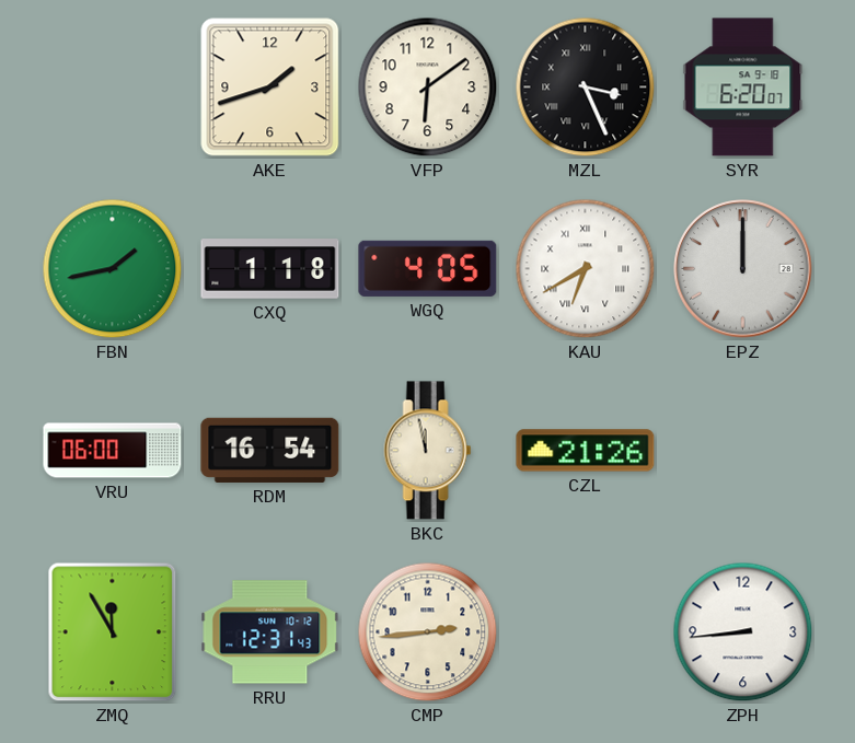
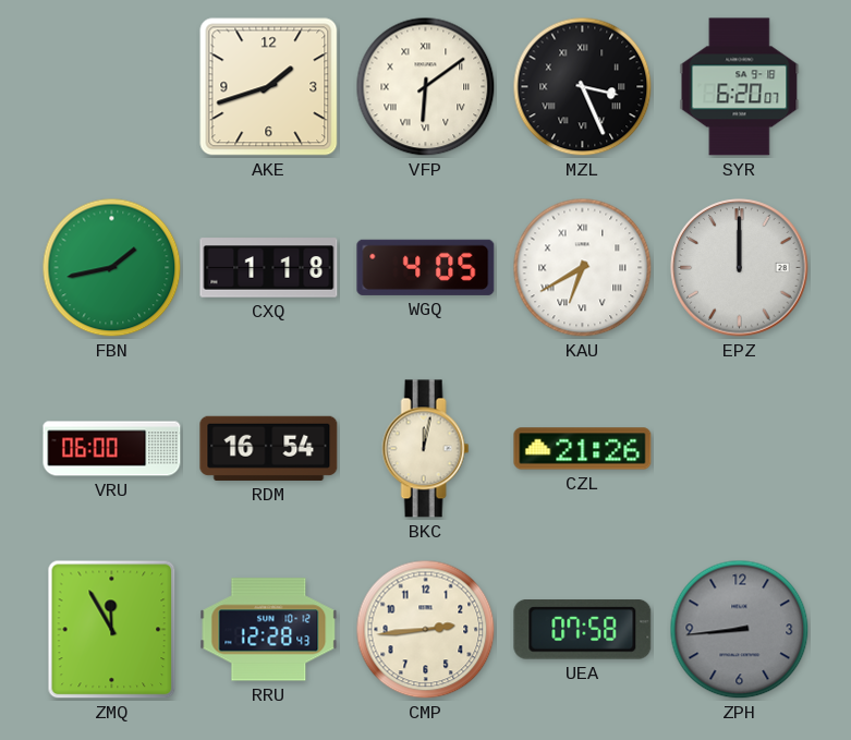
VFP numerals: Arabic -> Roman (426, 87)
BKC: 11:58 -> 12:02 (426, 449)
RRU: 12:31 -> 12:28 (269, 630)
UEA: none -> 07:58 (583, 630)
ZPH dial: white -> grey (740, 630)
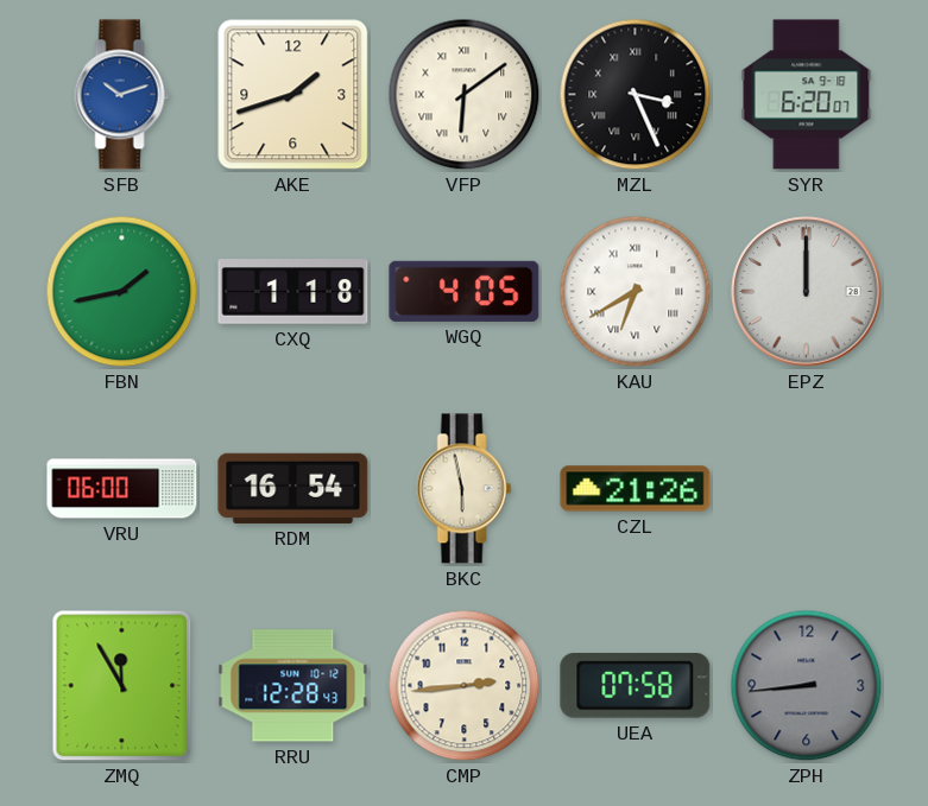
SFB: none -> 10:12 (122, 95)
BKC: 12:02 -> 5:58 (465, 489)
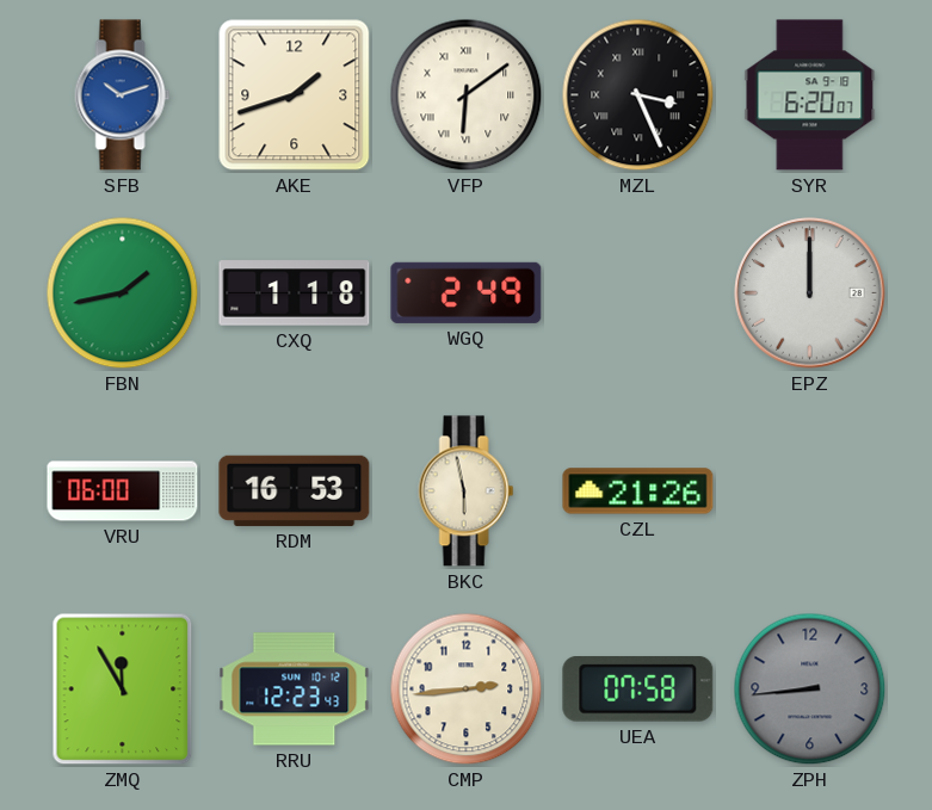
WGQ: 4:05 -> 2:49 (467, 292)
KAU: 6:40 -> none (636, 292)
RDM: 16:54 -> 16:53 (295, 490)
RRU: 12:28 -> 12:23 (295, 690)
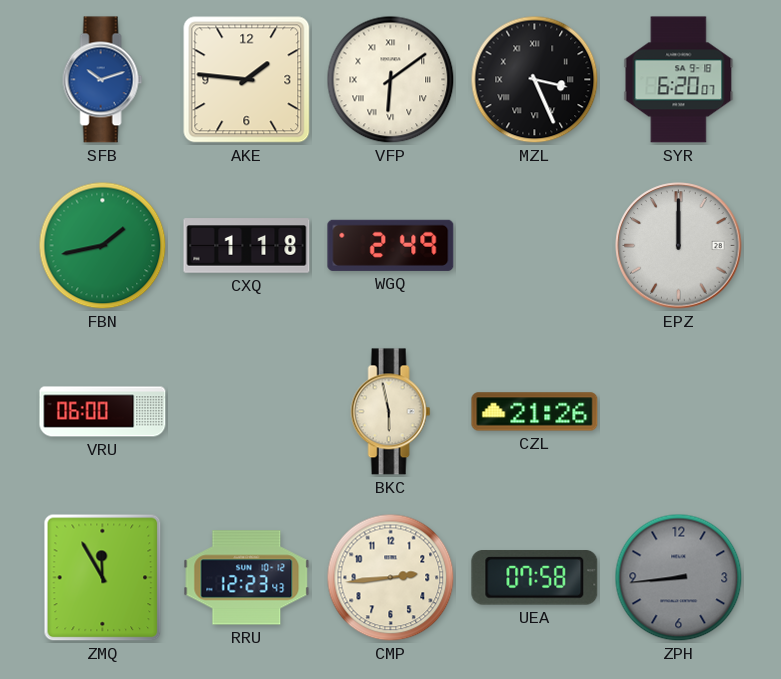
AKE: 1:42 -> 1:46 (247, 80)
RDM: 16:53 -> none (295, 490)
